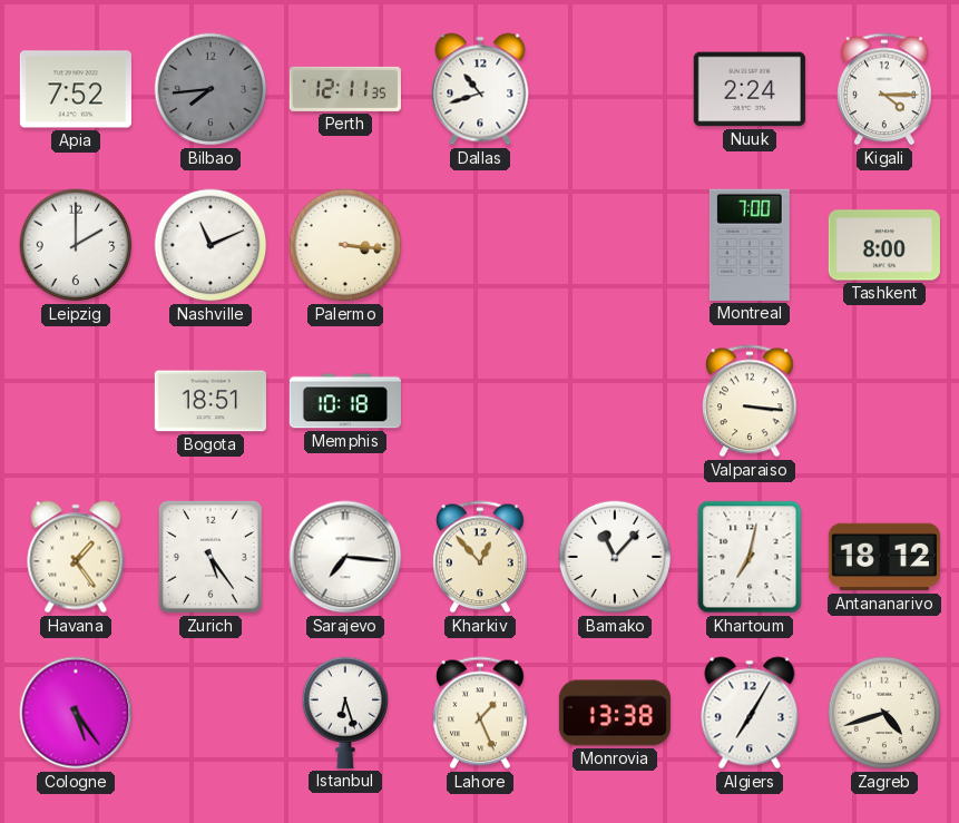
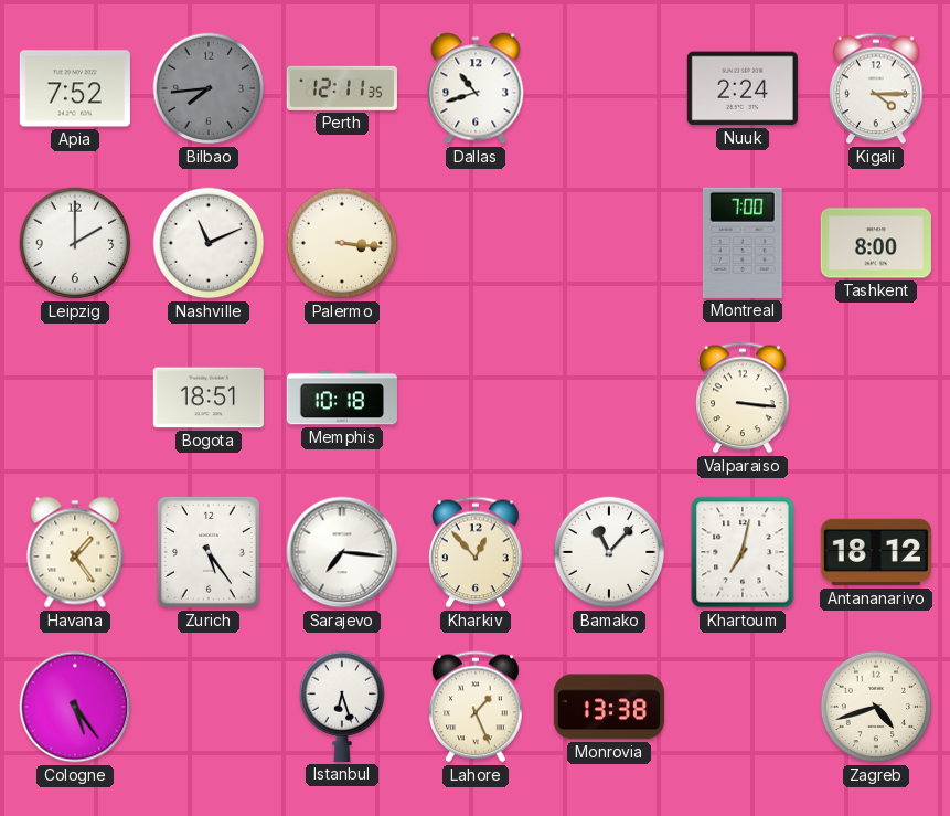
Algiers: 7:05 -> none (750, 713)
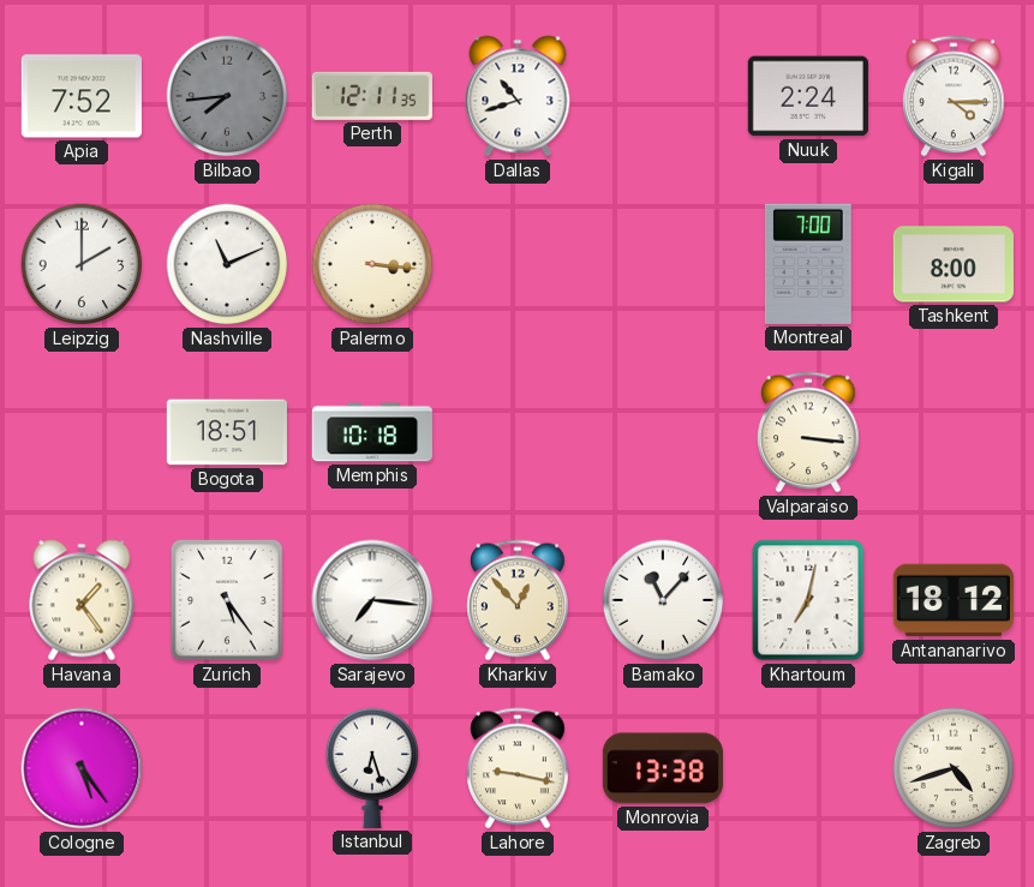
Lahore: 1:26 -> 9:17 (518, 768)
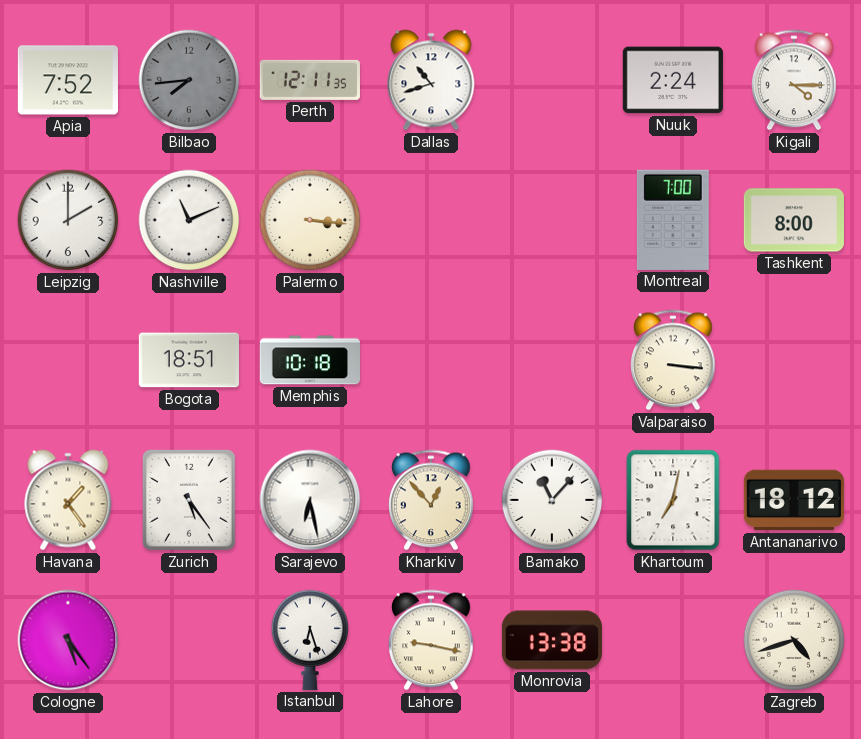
Sarajevo: 7:16 -> 6:28 (310, 500)
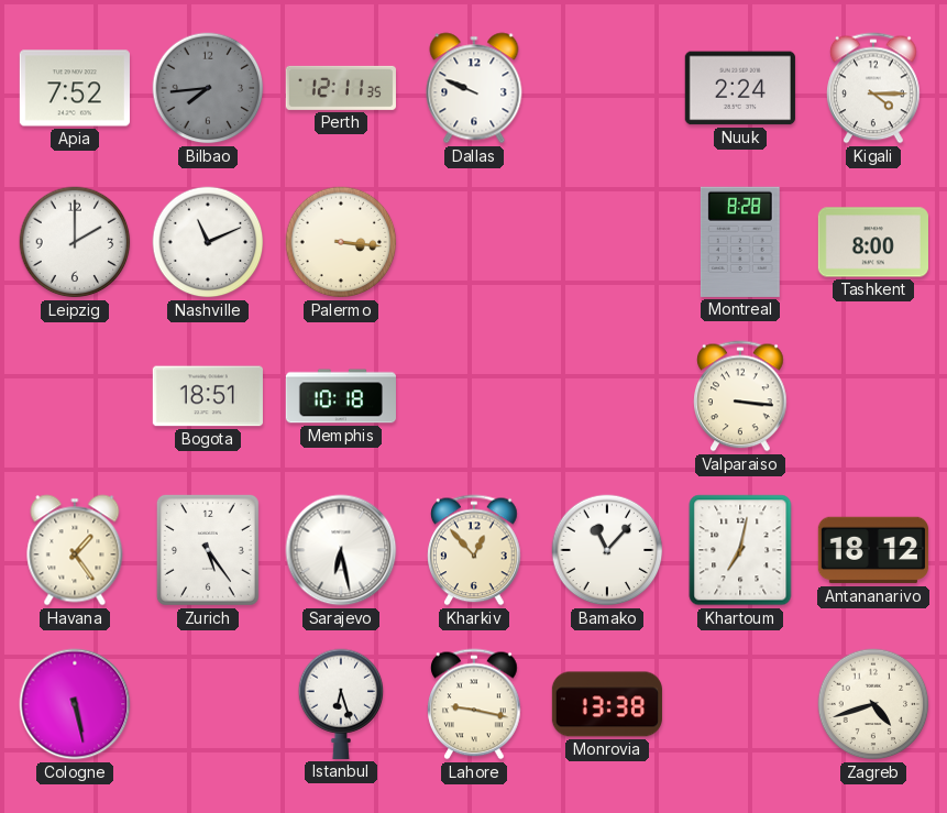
Dallas: 10:42 -> 9:49 (474, 88)
Montreal: 7:00 -> 8:28 (740, 242)
Cologne: 5:24 -> 5:28 (75, 704)
